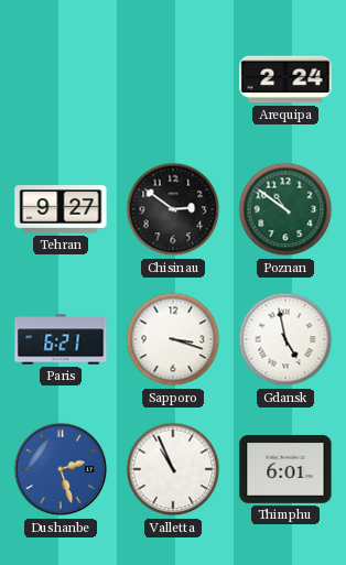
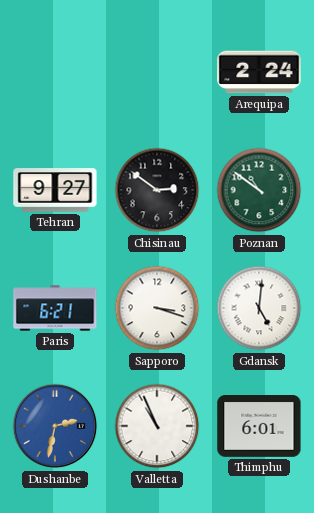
Gdansk: 4:58 -> 5:01 (259, 308)
Dushanbe: 2:27 -> 2:32 (55, 426)
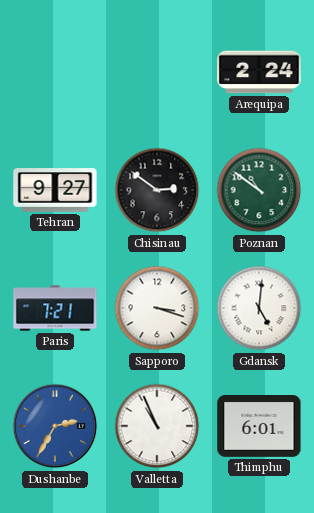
Paris: 6:21 -> 7:21 (55, 308)
Dushanbe: 2:32 -> 2:35 (55, 426)
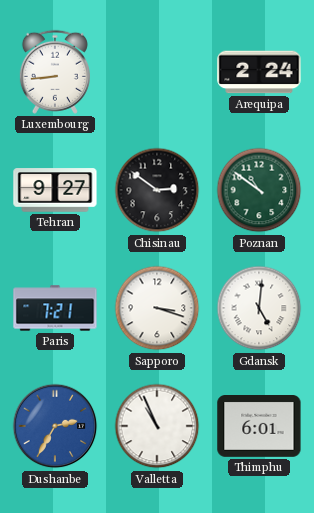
Luxembourg: none -> 8:44 (55, 72)
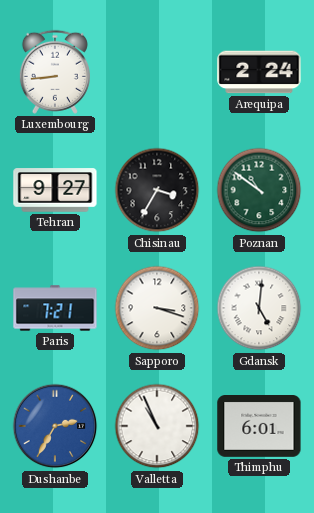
Chisinau: 2:51 -> 3:35 (157, 190)
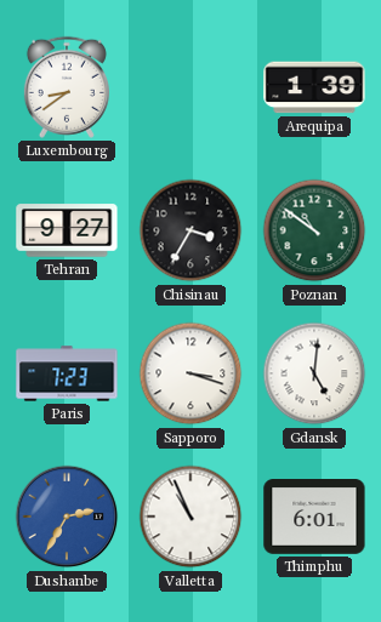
Luxembourg: 8:44 -> 8:39 (67, 87)
Arequipa: 2:24 -> 1:39 (314, 87)
Paris: 7:21 -> 7:23 (67, 373)
